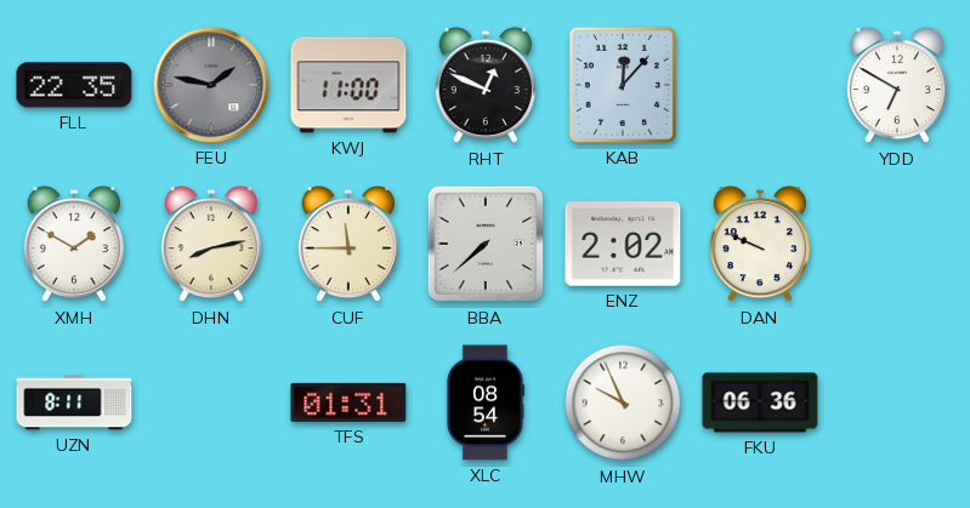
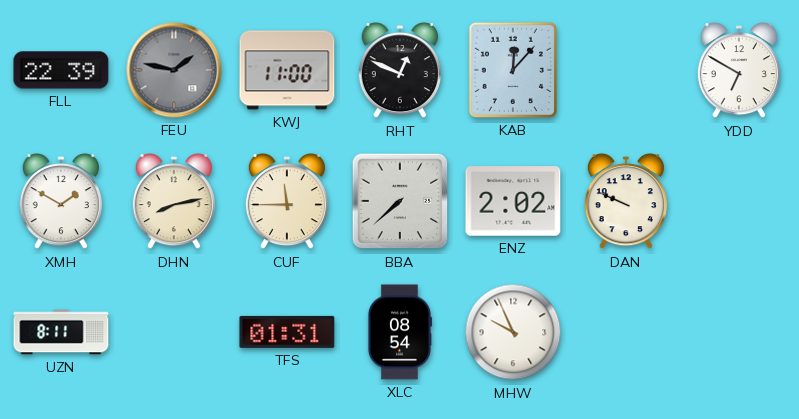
FLL: 22:35 -> 22:39 (61, 70)
FKU: 06:36 -> none (760, 403)
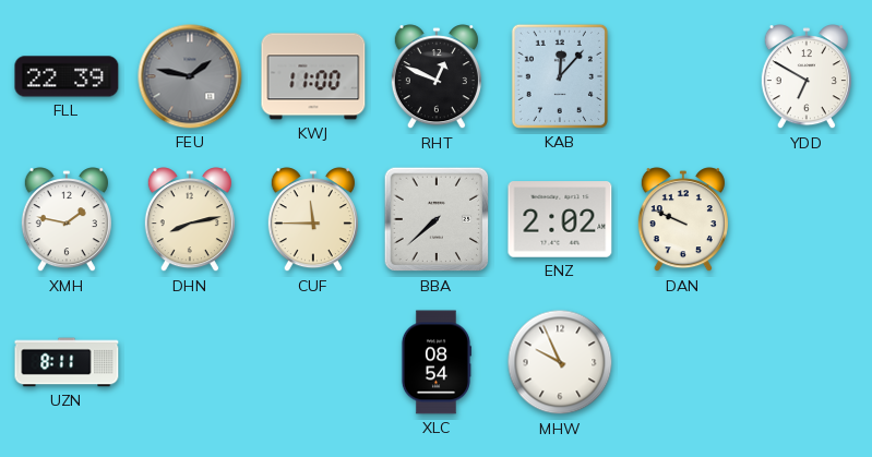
XMH: 1:50 -> 1:47 (67, 220)
TFS: 01:31 -> none (287, 332)
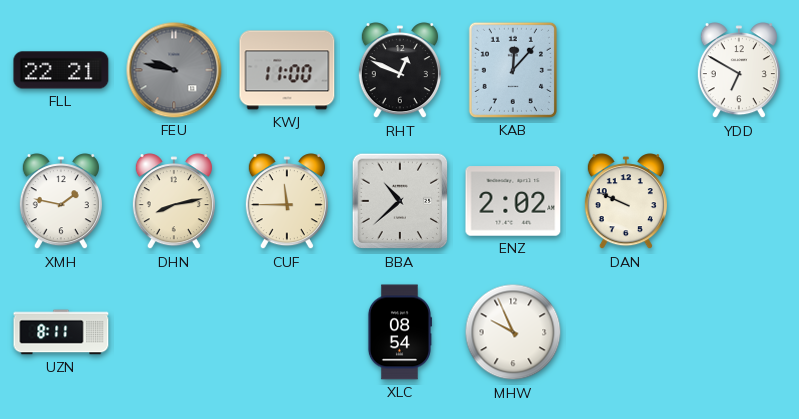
FLL: 22:39 -> 22:21 (61, 70)
FEU: 1:47 -> 9:47 (174, 70)
BBA: 7:38 -> 10:38 (400, 201)
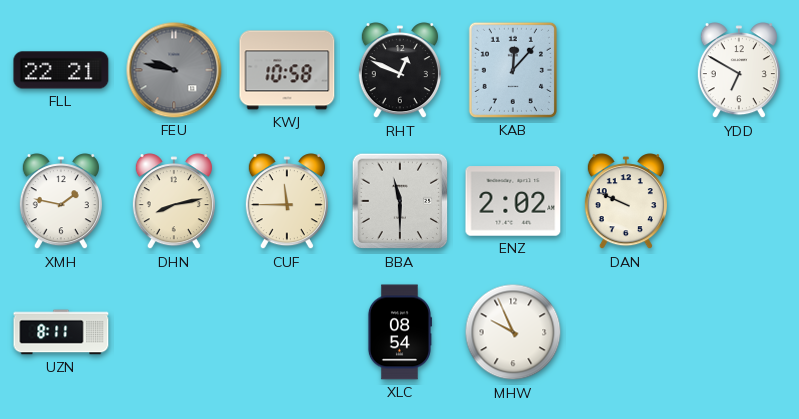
KWJ: 11:00 -> 10:58 (287, 70)
BBA: 10:38 -> 11:30 (400, 201)
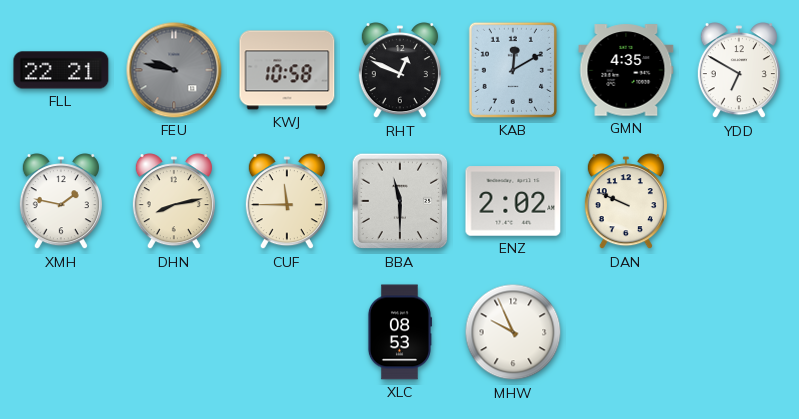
KAB: 12:07 -> 12:10 (513, 70)
GMN: none -> 4:35 (626, 70)
UZN: 8:11 -> none (61, 332)
XLC: 08:54 -> 08:53 (399, 332)
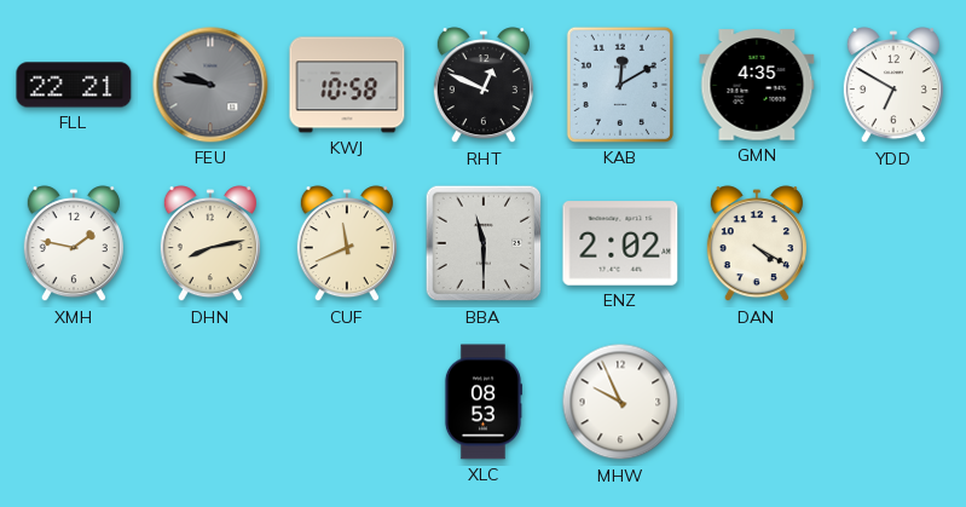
CUF: 11:45 -> 11:41 (347, 244)
DAN: 9:49 -> 4:20 (757, 244)
